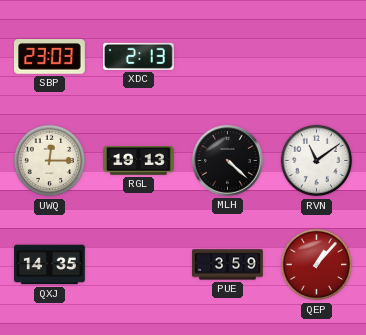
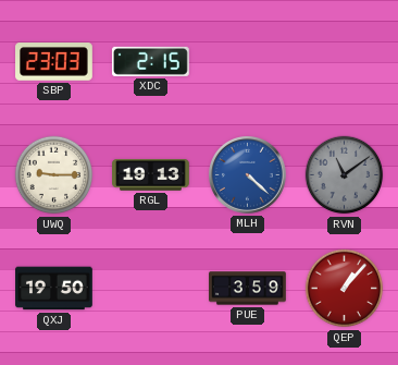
XDC: 2:13 -> 2:15 (150, 61)
UWQ: 12:15 -> 9:15 (54, 175)
MLH dial: black -> blue (248, 175)
RVN dial: white -> grey (345, 175)
QXJ: 14:35 -> 19:50 (54, 289)
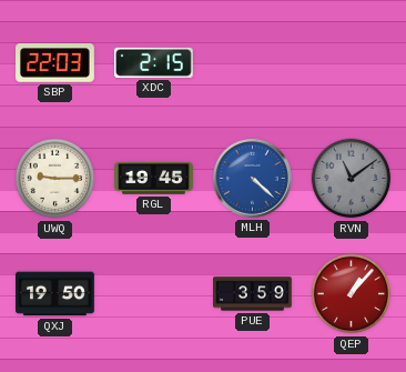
SBP: 23:03 -> 22:03 (55, 63)
RGL: 19:13 -> 19:45 (154, 179)
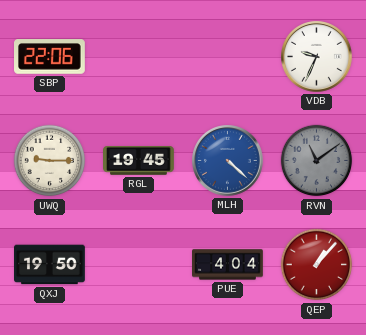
SBP: 22:03 -> 22:06 (50, 57)
XDC: 2:15 -> none (153, 62)
VDB: none -> 9:34 (317, 57)
PUE: 3:59 -> 4:04 (228, 265)
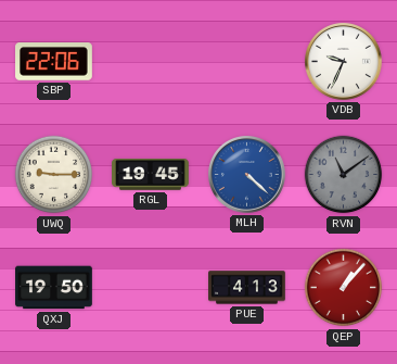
PUE: 4:04 -> 4:13 (247, 288)
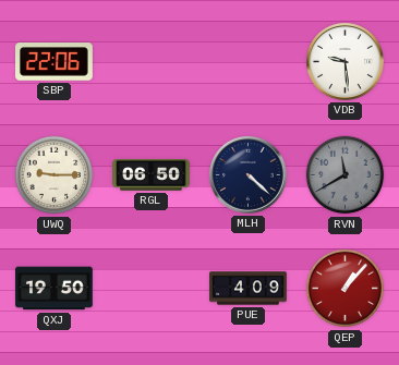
VDB: 9:34 -> 9:29 (346, 62)
RGL: 19:45 -> 06:50 (152, 175)
MLH dial: blue -> navy (249, 175)
RVN: 11:09 -> 11:40 (346, 175)
PUE: 4:13 -> 4:09 (249, 289)
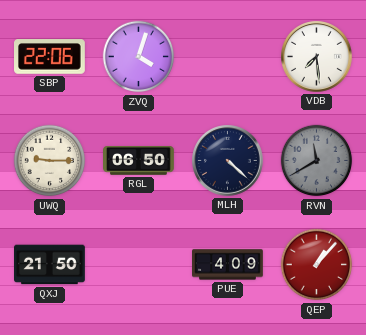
ZVQ: none -> 4:03 (139, 57)
VDB: 9:29 -> 7:29 (317, 57)
QXJ: 19:50 -> 21:50 (50, 265)
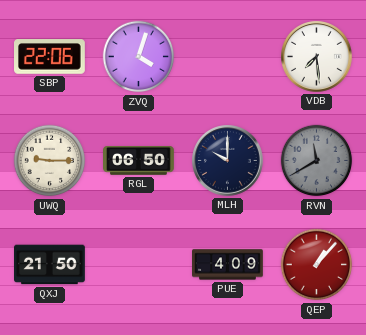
MLH: 4:22 -> 10:00 (228, 161)
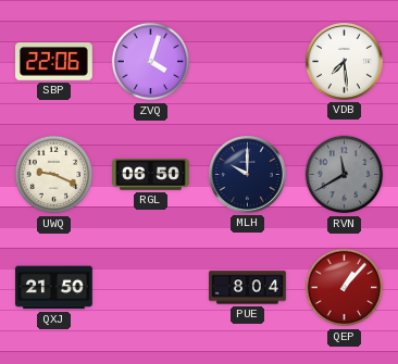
UWQ: 9:15 -> 9:19 (54, 175)
PUE: 4:09 -> 8:04 (248, 288)
